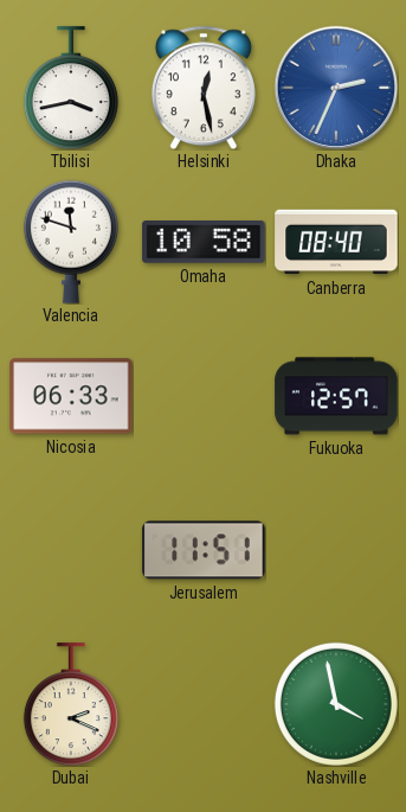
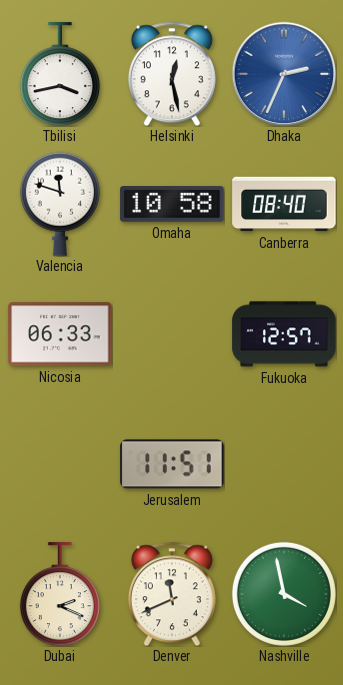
Denver: none -> 11:41 (172, 594)
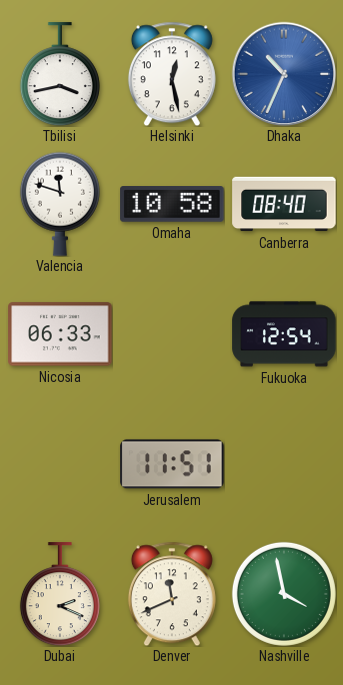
Dhaka: 2:34 -> 10:34 (284, 74)
Fukuoka: 12:57 -> 12:54 (284, 334)
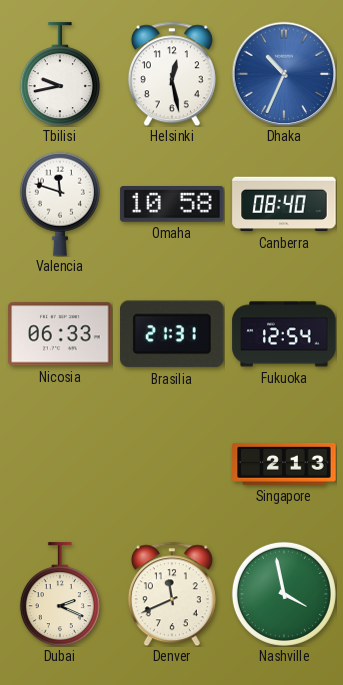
Tbilisi: 3:43 -> 9:43 (60, 74)
Brasilia: none -> 21:31 (172, 334)
Jerusalem: 11:51 -> none (172, 464)
Singapore: none -> 2:13 (284, 464)
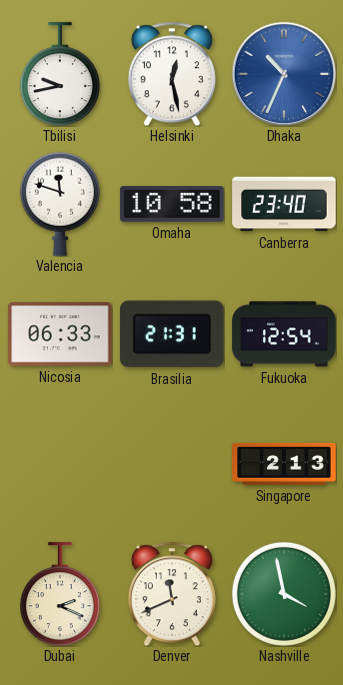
Canberra: 08:40 -> 23:40 (284, 204)
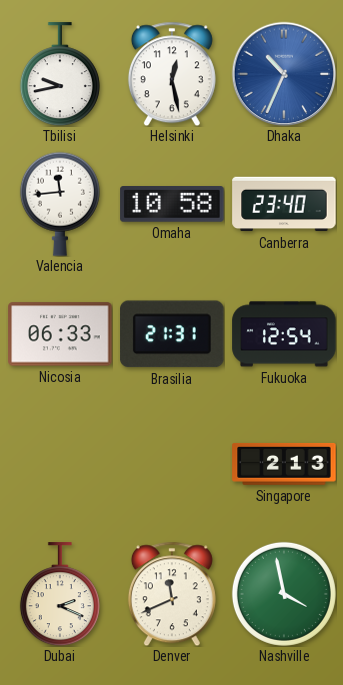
Valencia: 11:48 -> 11:44 (60, 204)
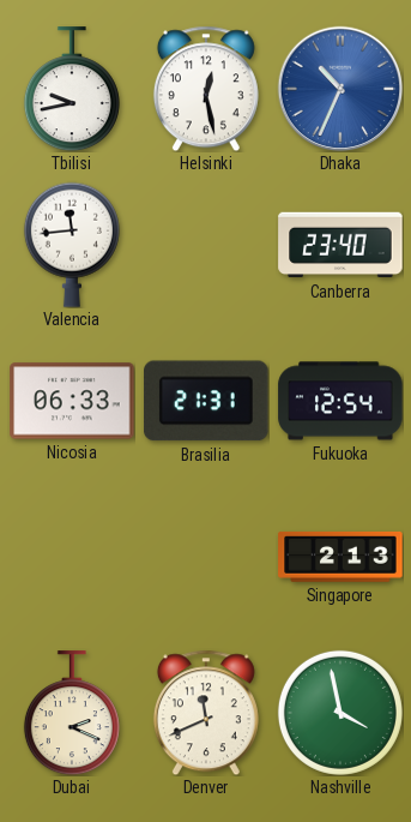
Omaha: 10:58 -> none (172, 205)
